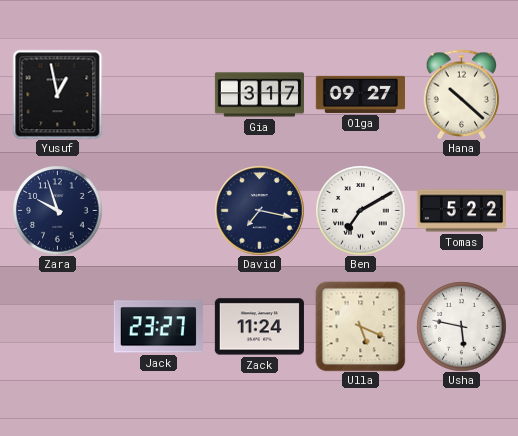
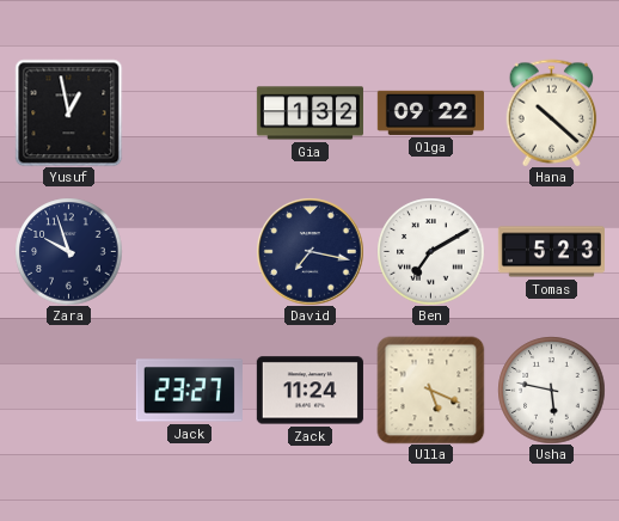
Gia: 3:17 -> 1:32 (309, 114)
Olga: 09:27 -> 09:22 (430, 112)
Tomas: 5:22 -> 5:23 (551, 252)
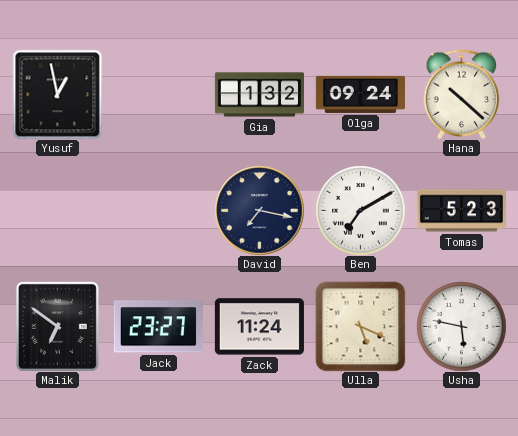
Olga: 09:22 -> 09:24 (360, 94)
Zara: 9:57 -> none (68, 251)
Malik: none -> 6:51 (57, 326)
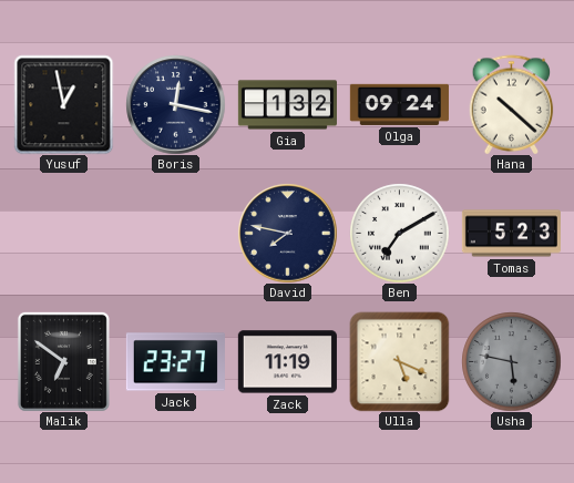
Boris: none -> 12:17 (175, 104)
David: 7:17 -> 7:47 (287, 233)
Zack: 11:24 -> 11:19 (287, 362)
Usha dial: white -> grey (511, 361)
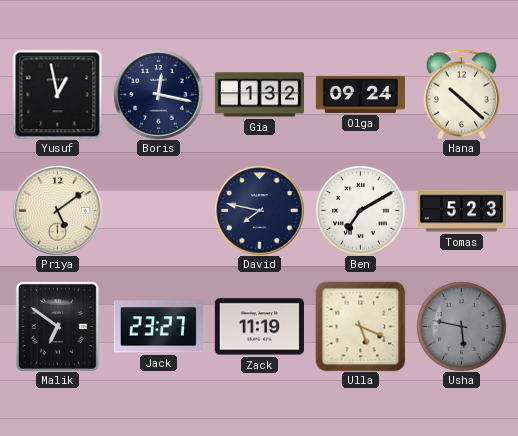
Priya: none -> 5:09 (57, 210)
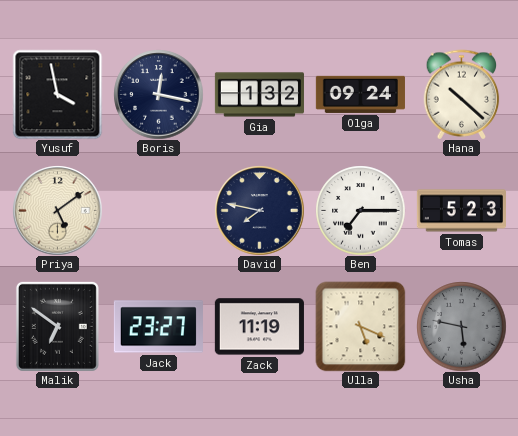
Yusuf: 12:58 -> 3:58 (57, 94)
Ben: 7:10 -> 7:15 (360, 210)
